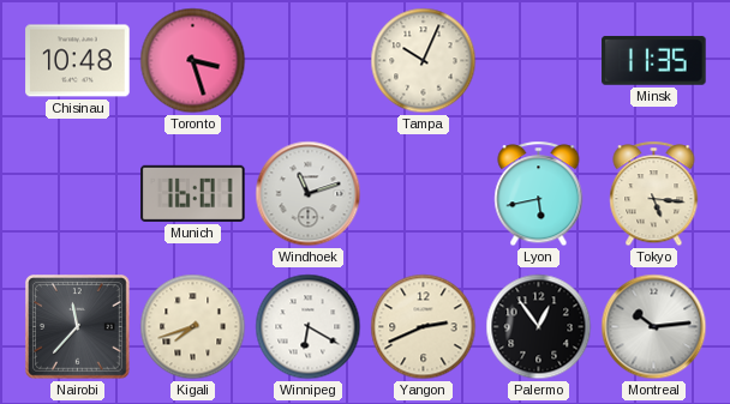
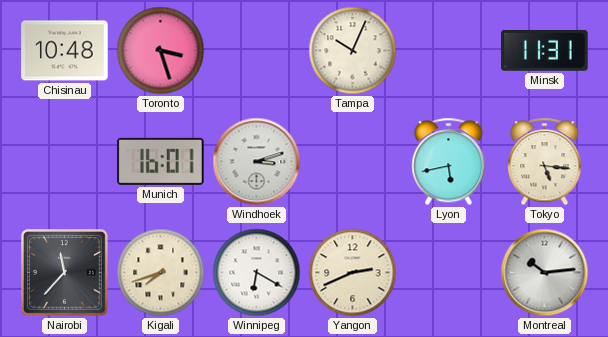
Minsk: 11:35 -> 11:31 (545, 50)
Windhoek: 11:12 -> 3:12 (257, 162)
Palermo: 12:54 -> none (539, 327)
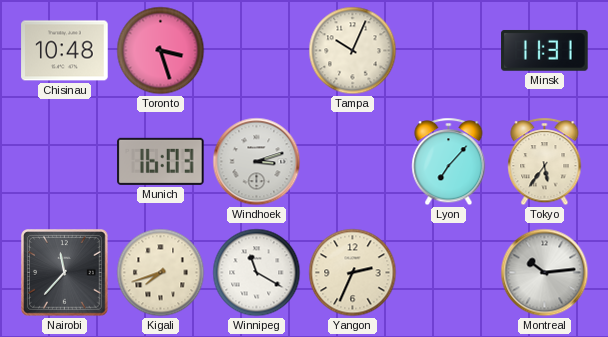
Munich: 16:01 -> 16:03 (161, 161)
Lyon: 5:43 -> 7:07 (449, 162)
Tokyo: 5:16 -> 5:36 (545, 162)
Winnipeg: 6:20 -> 11:20 (257, 273)
Yangon: 2:41 -> 2:34 (353, 273)
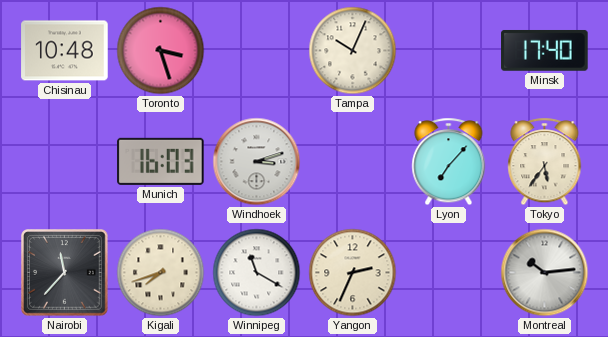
Minsk: 11:31 -> 17:40 (545, 50)
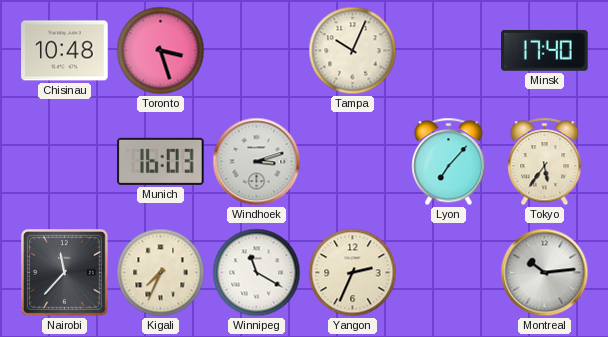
Kigali: 7:42 -> 7:34 (161, 273)
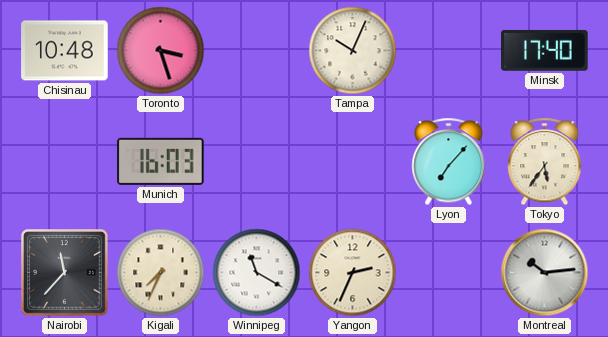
Windhoek: 3:12 -> none (257, 162)
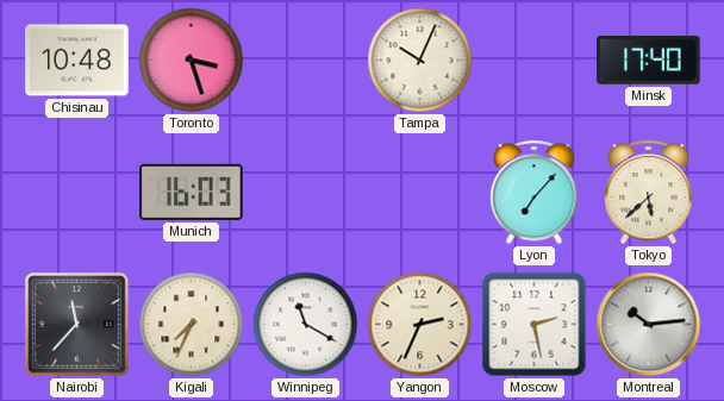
Tokyo: 5:36 -> 5:38 (649, 193)
Moscow: none -> 2:28 (535, 325)
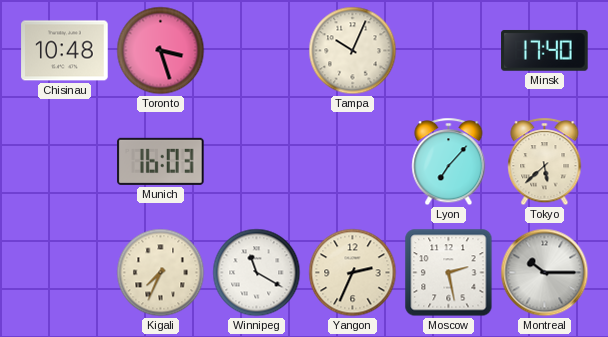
Nairobi: 11:37 -> none (77, 325)
Montreal: 10:14 -> 10:15 (545, 273)
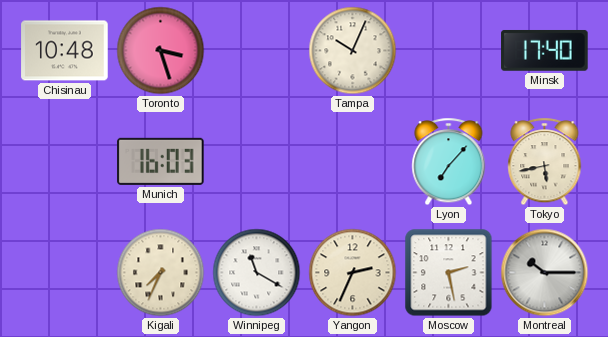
Tokyo: 5:38 -> 5:43 (545, 162)
